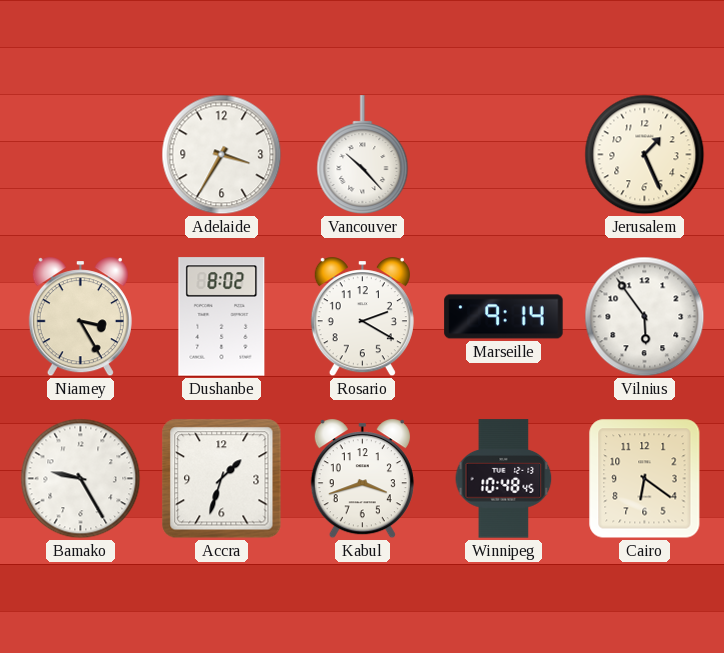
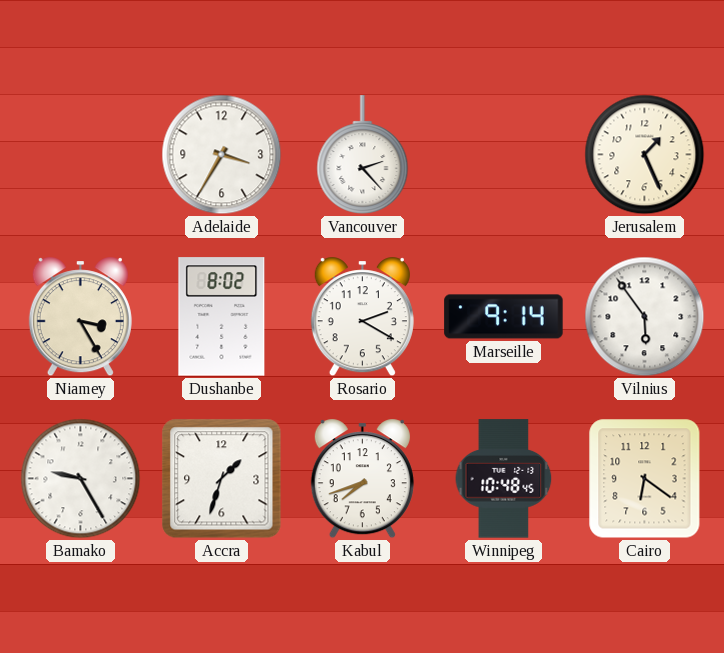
Vancouver: 10:23 -> 2:23 (363, 155)
Kabul: 3:42 -> 7:42 (362, 479)
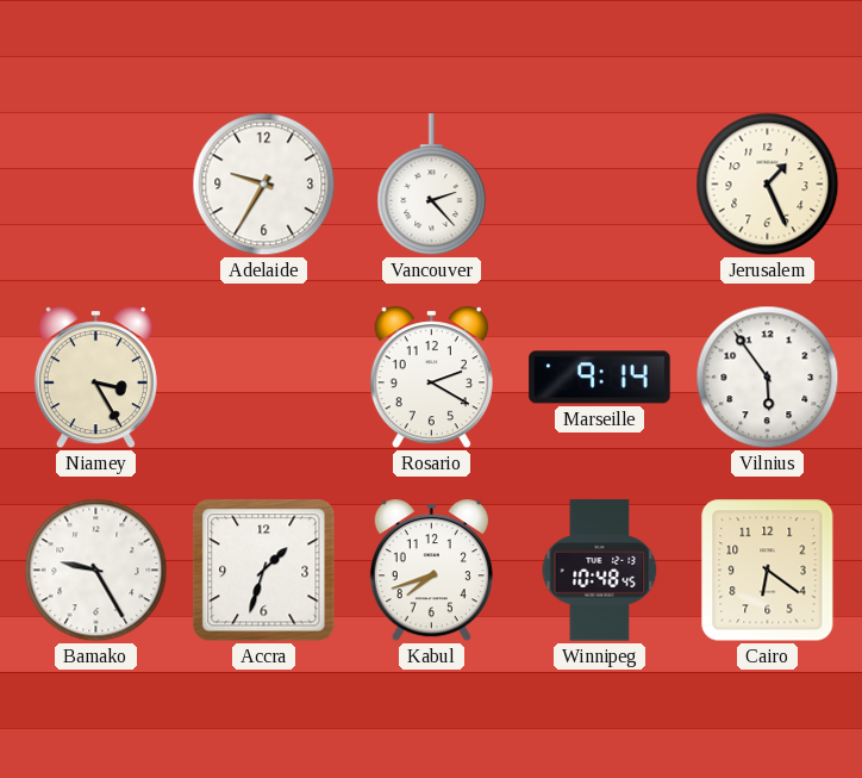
Adelaide: 3:35 -> 9:35 (264, 185)
Dushanbe: 8:02 -> none (222, 317)
